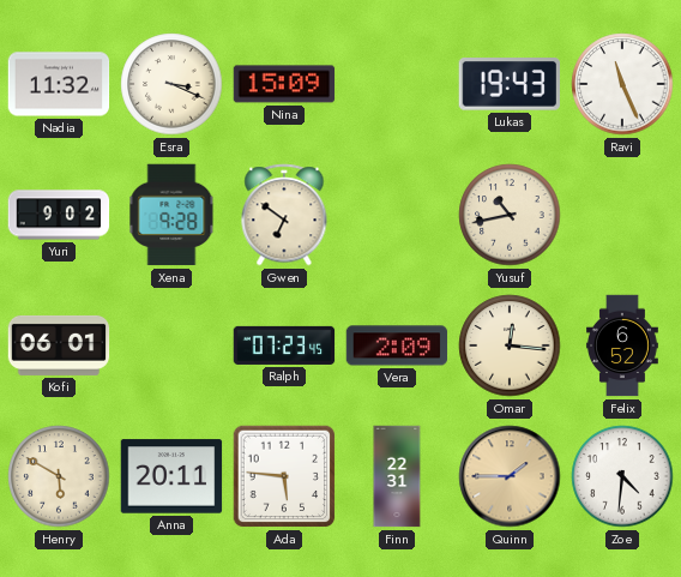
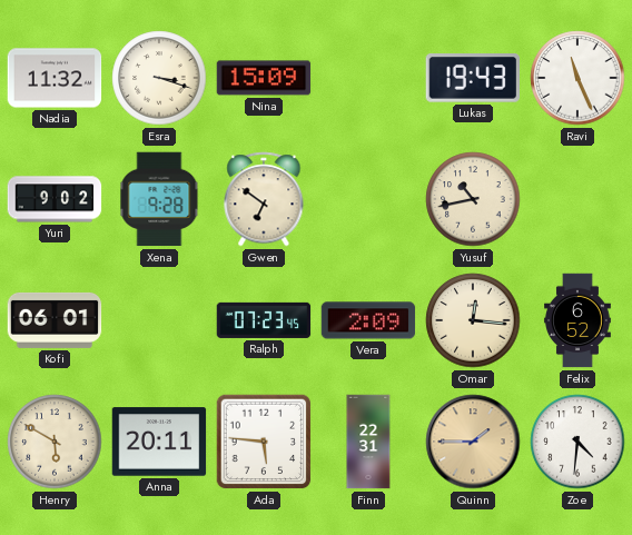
Esra: 3:19 -> 3:18 (159, 78)
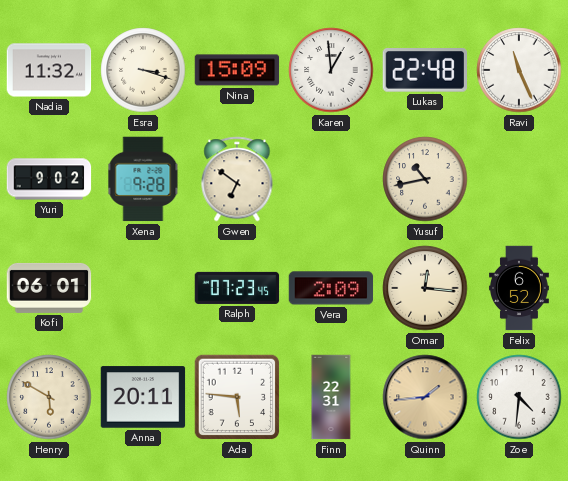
Karen: none -> 12:59 (331, 70)
Lukas: 19:43 -> 22:48 (424, 71)
Quinn: 1:45 -> 1:44 (425, 397)
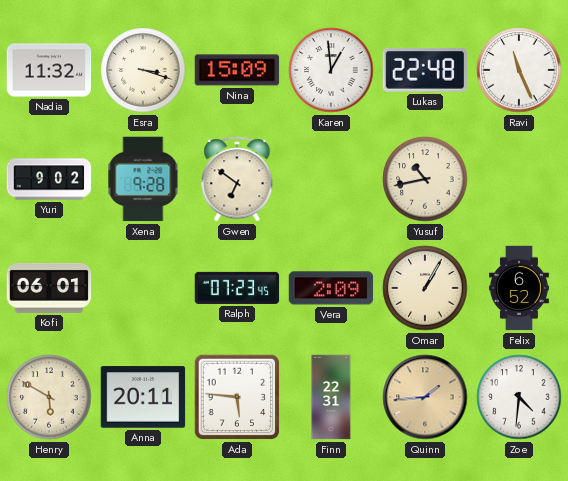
Omar: 12:16 -> 1:05 (425, 288)
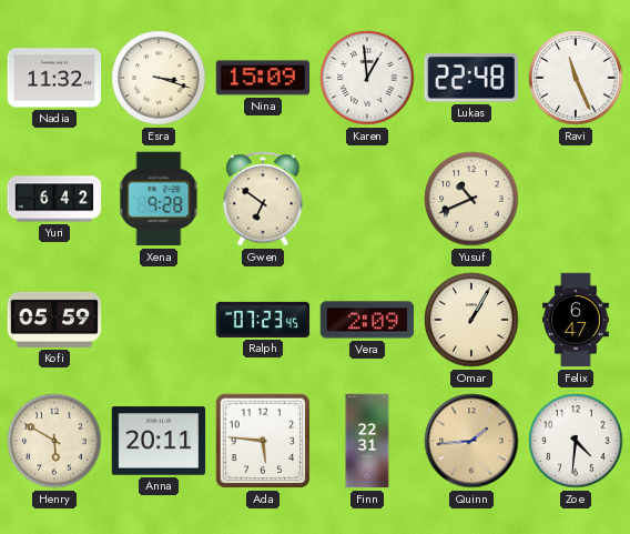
Yuri: 9:02 -> 6:42 (54, 199)
Yusuf: 10:43 -> 10:41 (471, 199)
Kofi: 06:01 -> 05:59 (54, 320)
Felix: 6:52 -> 6:47 (577, 320)
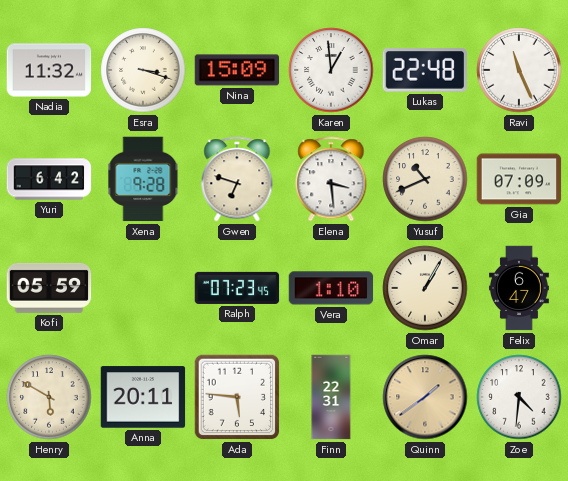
Gwen: 6:51 -> 6:48 (237, 179)
Elena: none -> 3:29 (331, 179)
Gia: none -> 07:09 (519, 179)
Vera: 2:09 -> 1:10 (331, 288)
Quinn: 1:44 -> 1:39 (425, 397)
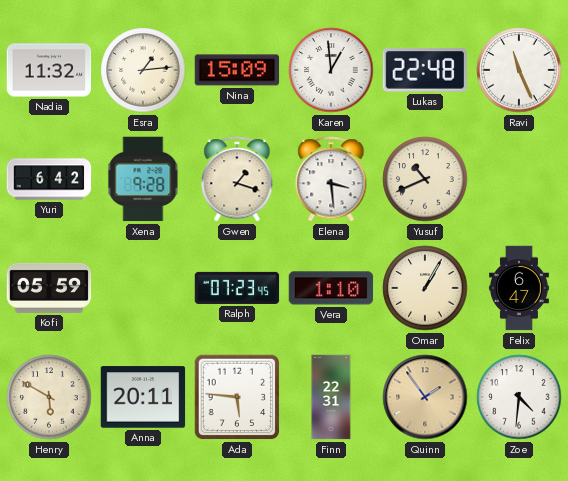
Esra: 3:18 -> 1:14 (143, 70)
Gwen: 6:48 -> 1:18 (237, 179)
Gia: 07:09 -> none (519, 179)
Quinn: 1:39 -> 1:54 (425, 397)
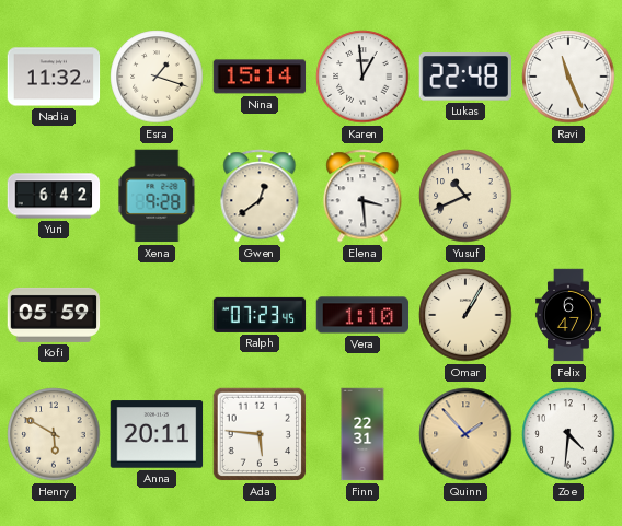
Esra: 1:14 -> 1:18 (157, 77)
Nina: 15:09 -> 15:14 (260, 77)
Gwen: 1:18 -> 12:39 (260, 196)
Quinn: 1:54 -> 1:53 (465, 434)
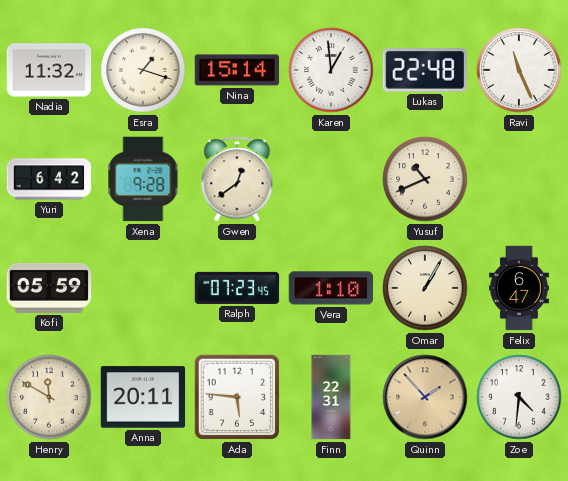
Elena: 3:29 -> none (362, 196)
Henry: 5:50 -> 11:50 (49, 397)
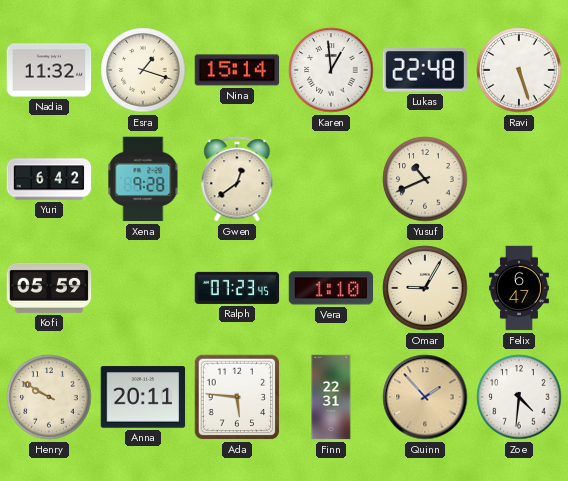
Ravi: 11:26 -> 5:27 (519, 70)
Omar: 1:05 -> 9:05 (425, 288)
Henry: 11:50 -> 9:50 (49, 397)
